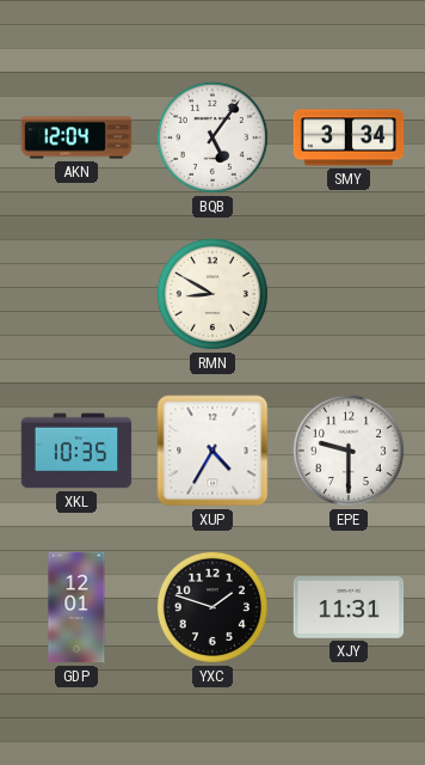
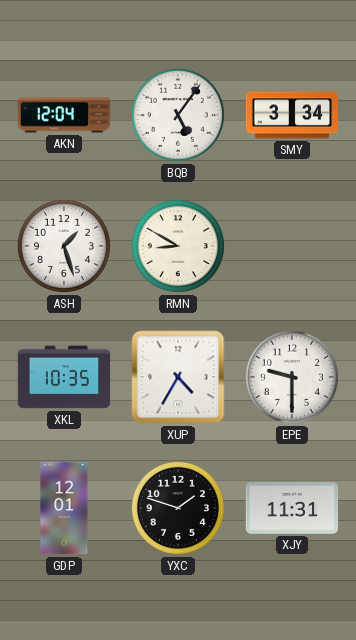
ASH: none -> 1:27 (64, 246)
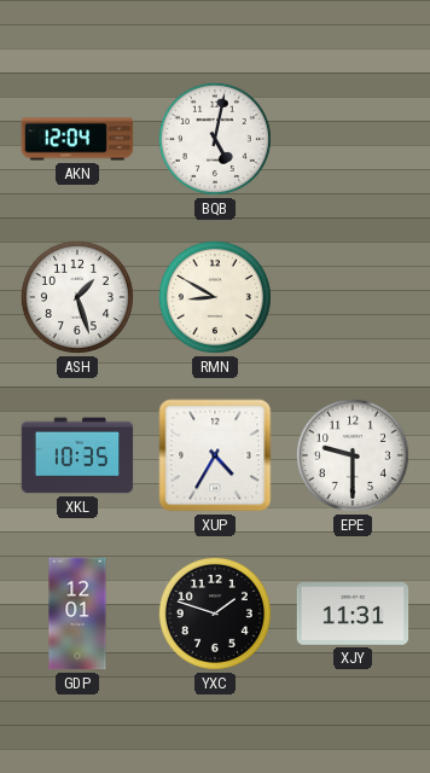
BQB: 5:06 -> 5:02 (215, 139)
SMY: 3:34 -> none (292, 115)
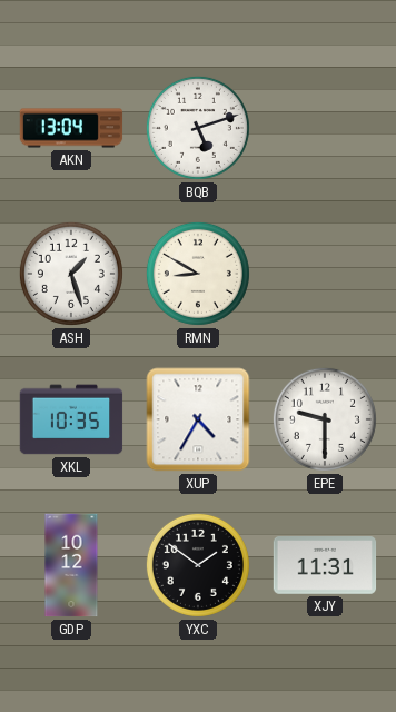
AKN: 12:04 -> 13:04 (71, 128)
BQB: 5:02 -> 5:12 (198, 128)
GDP: 12:01 -> 10:12 (71, 565)
YXC: 1:48 -> 1:51 (198, 565)
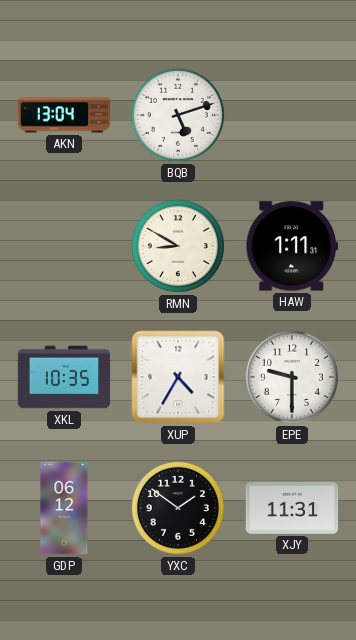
ASH: 1:27 -> none (71, 274)
HAW: none -> 1:11 (291, 246)
GDP: 10:12 -> 06:12 (64, 508)
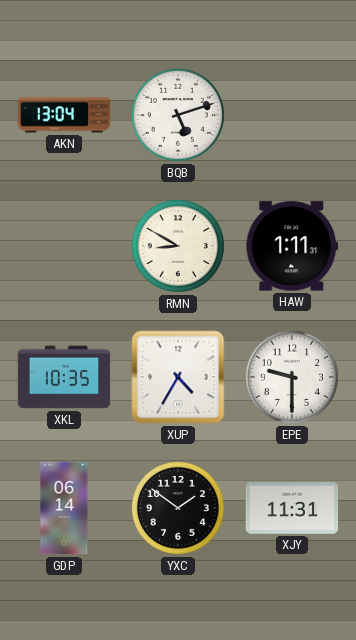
GDP: 06:12 -> 06:14 (64, 508)
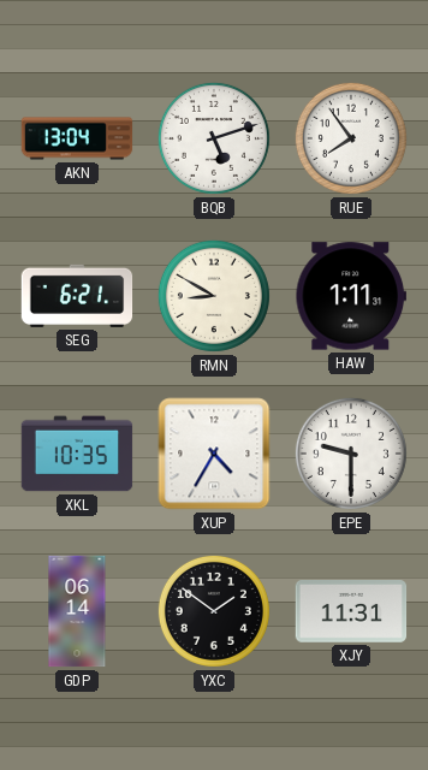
RUE: none -> 7:54 (351, 138)
SEG: none -> 6:21 (77, 296)
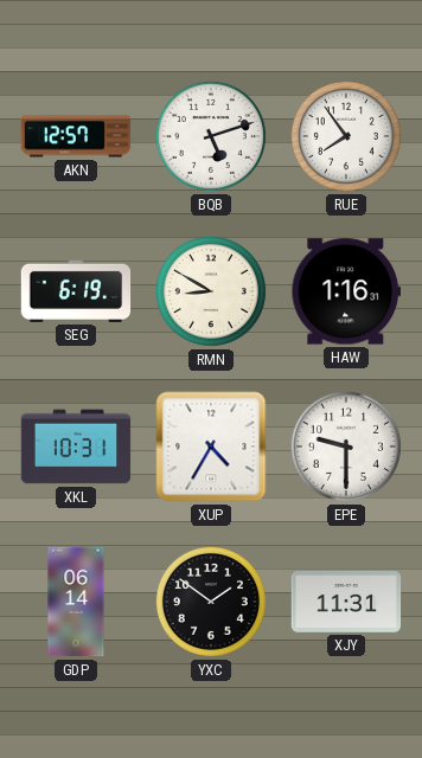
AKN: 13:04 -> 12:57 (76, 136)
SEG: 6:21 -> 6:19 (76, 291)
HAW: 1:11 -> 1:16 (345, 291)
XKL: 10:35 -> 10:31 (76, 447)
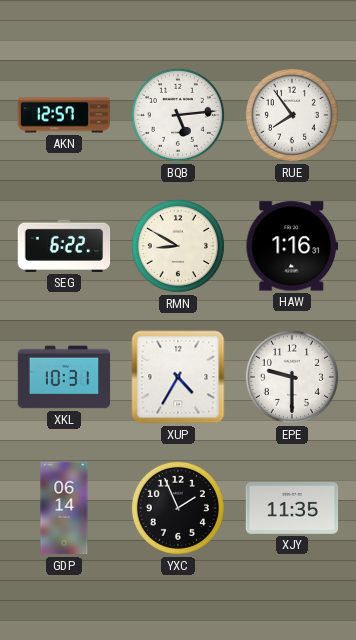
BQB: 5:12 -> 5:14 (178, 115)
SEG: 6:19 -> 6:22 (64, 246)
YXC: 1:51 -> 1:56 (178, 508)
XJY: 11:31 -> 11:35 (292, 509)
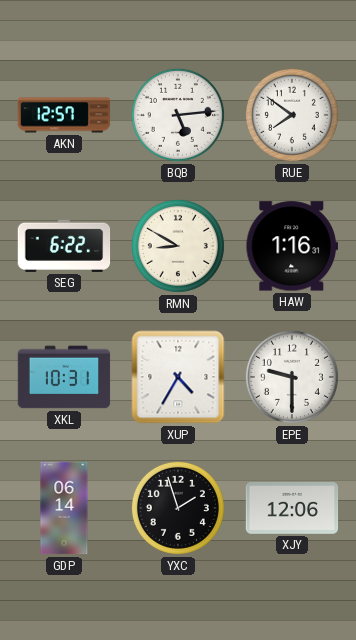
RUE: 7:54 -> 7:51 (292, 115)
YXC: 1:56 -> 1:57 (178, 508)
XJY: 11:35 -> 12:06 (292, 509)
